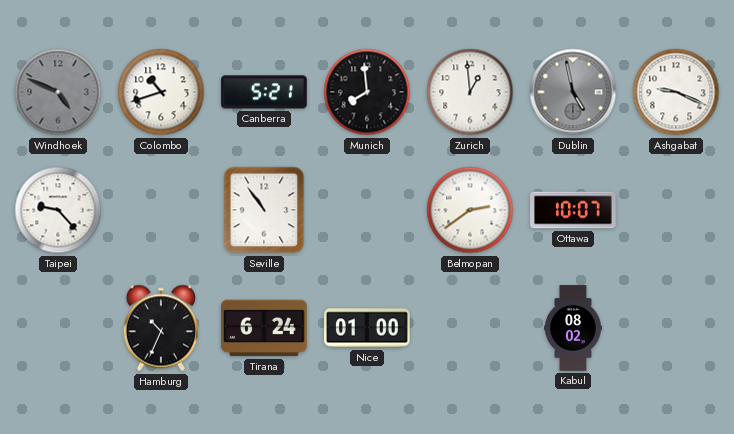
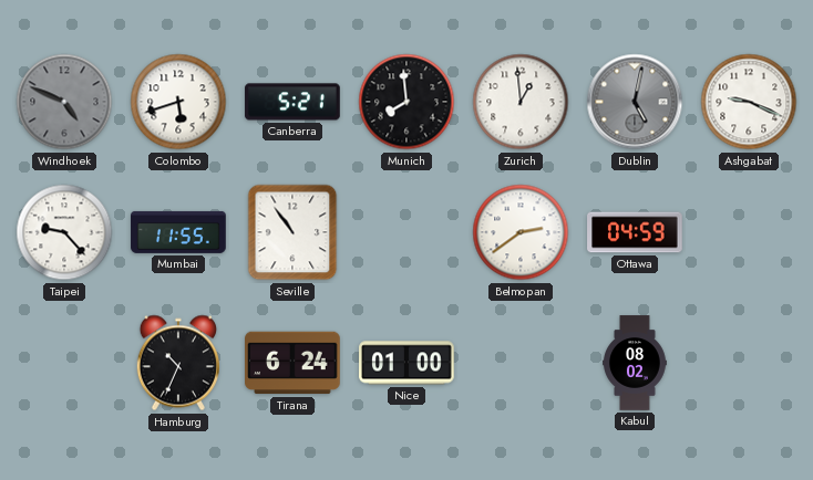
Colombo: 10:42 -> 5:42 (178, 102)
Dublin: 4:58 -> 5:02 (635, 102)
Mumbai: none -> 11:55 (178, 232)
Ottawa: 10:07 -> 04:59 (635, 232)
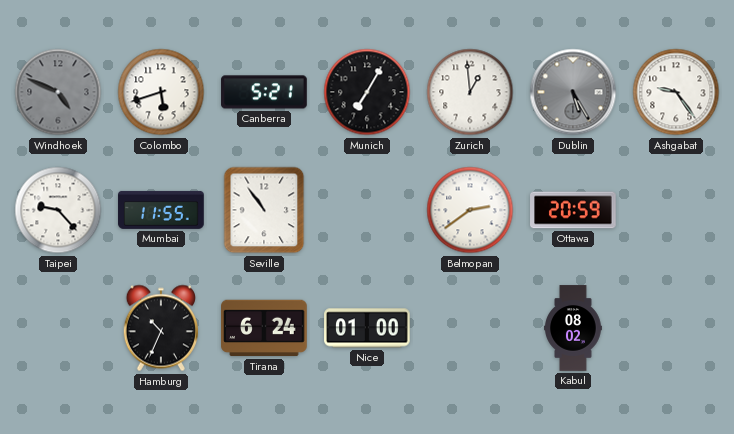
Munich: 7:59 -> 7:05 (367, 92)
Dublin: 5:02 -> 5:25 (573, 92)
Ashgabat: 9:19 -> 9:24 (676, 92)
Ottawa: 04:59 -> 20:59 (573, 210)
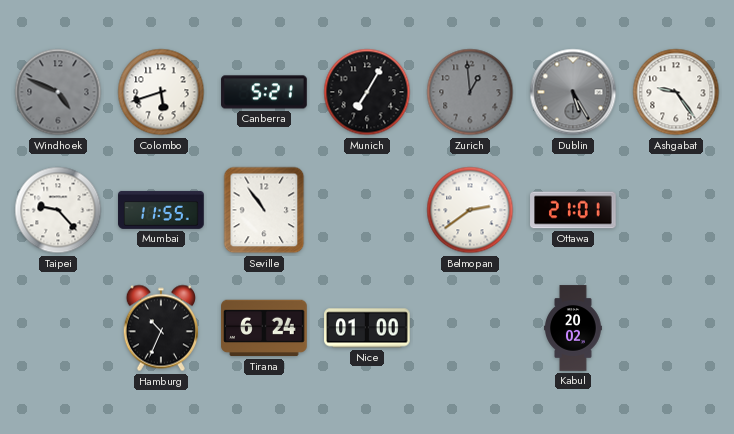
Zurich dial: white -> grey (470, 92)
Ottawa: 20:59 -> 21:01 (573, 210)
Kabul: 08:02 -> 20:02 (573, 328)
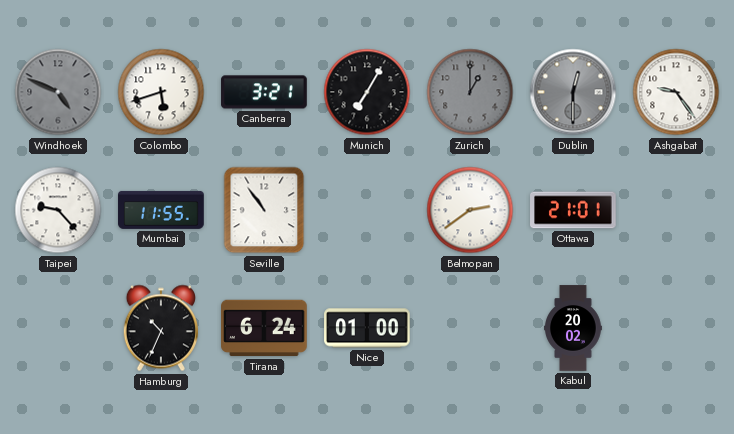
Canberra: 5:21 -> 3:21 (264, 92)
Zurich: 12:59 -> 1:00 (470, 92)
Dublin: 5:25 -> 12:30 (573, 92)
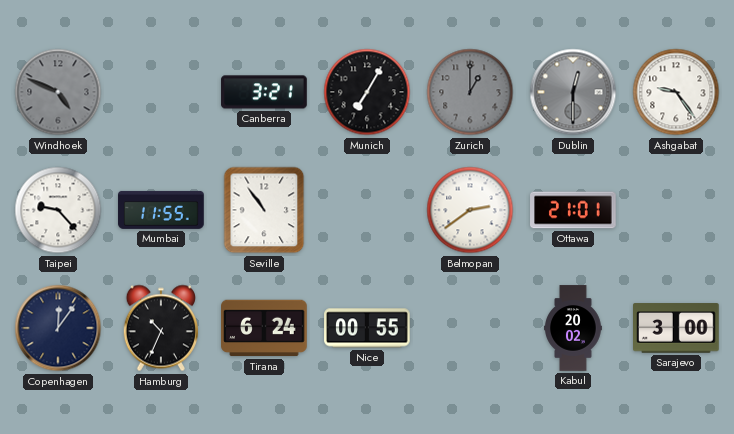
Colombo: 5:42 -> none (161, 92)
Copenhagen: none -> 12:06 (58, 328)
Nice: 01:00 -> 00:55 (367, 328)
Sarajevo: none -> 3:00 (677, 328)
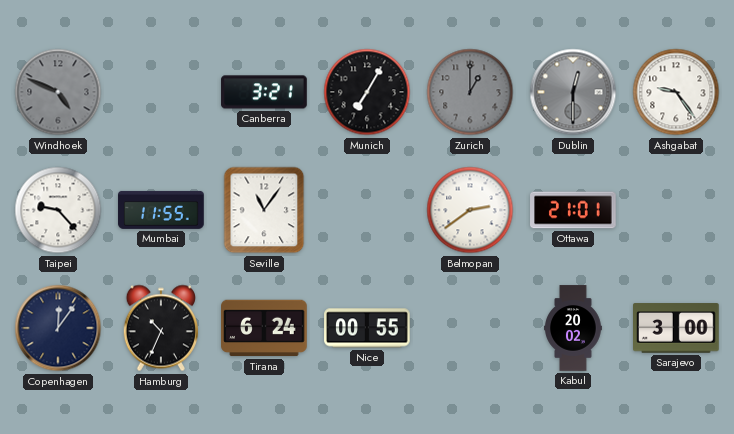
Seville: 10:54 -> 11:06 (264, 210)
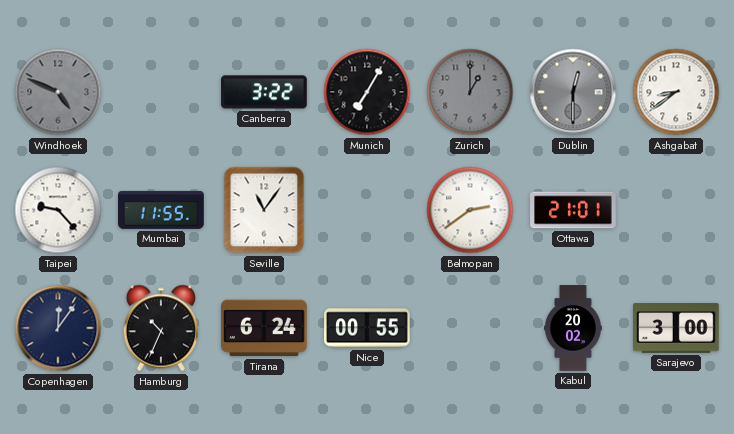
Canberra: 3:21 -> 3:22 (264, 92)
Ashgabat: 9:24 -> 8:39 (676, 92)
